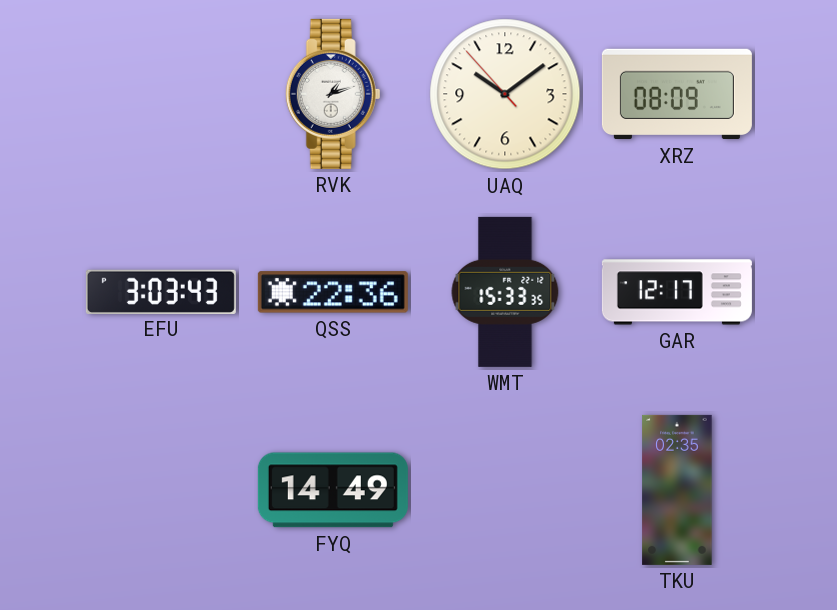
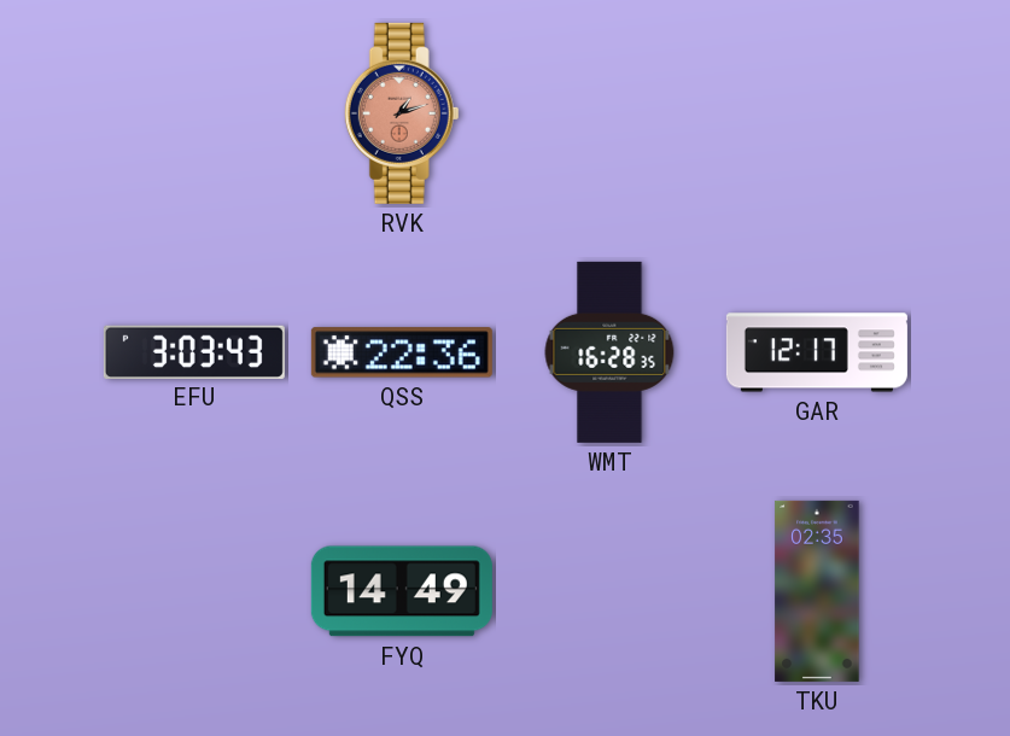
RVK dial: white -> salmon (402, 113)
UAQ: 10:08 -> none (505, 94)
XRZ: 08:09 -> none (677, 94)
WMT: 15:33 -> 16:28 (609, 352)
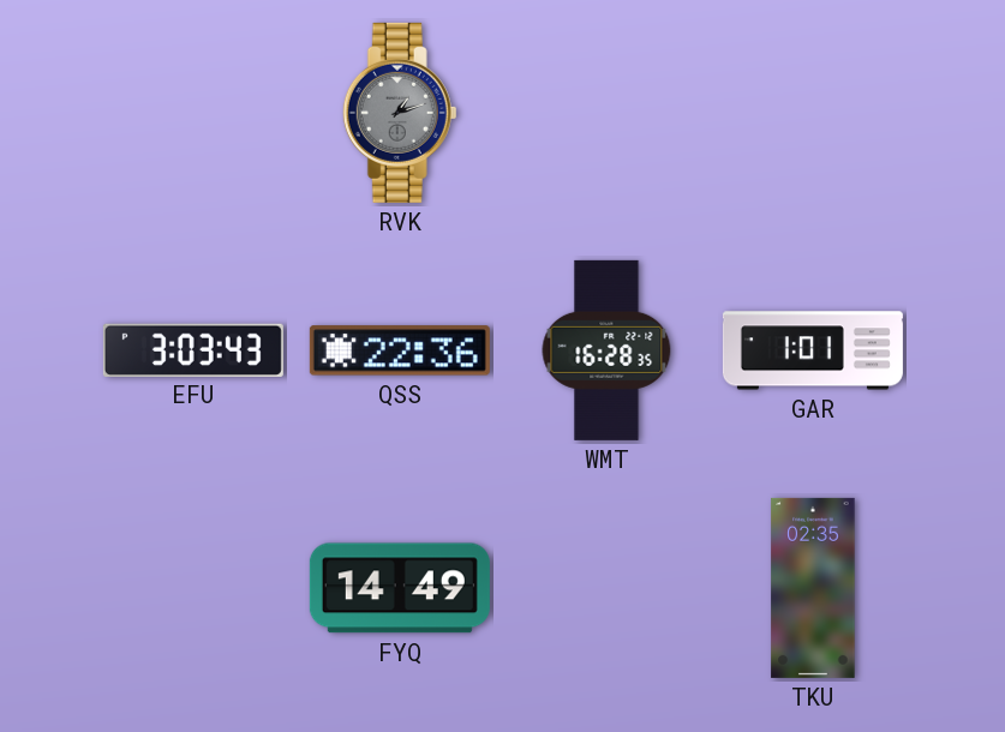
RVK dial: salmon -> grey (400, 113)
GAR: 12:17 -> 1:01 (813, 350)
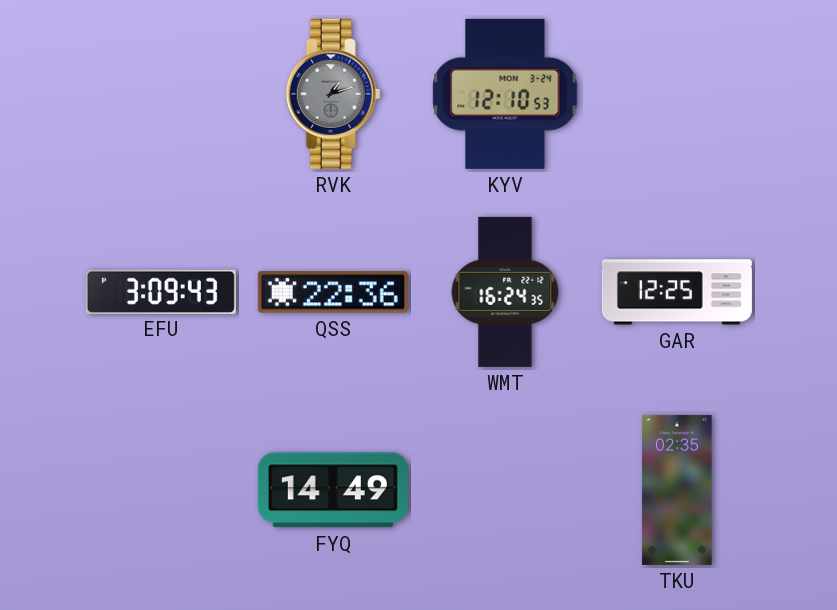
KYV: none -> 12:10 (505, 94)
EFU: 3:03 -> 3:09 (161, 291)
WMT: 16:28 -> 16:24 (505, 292)
GAR: 1:01 -> 12:25 (677, 292)
